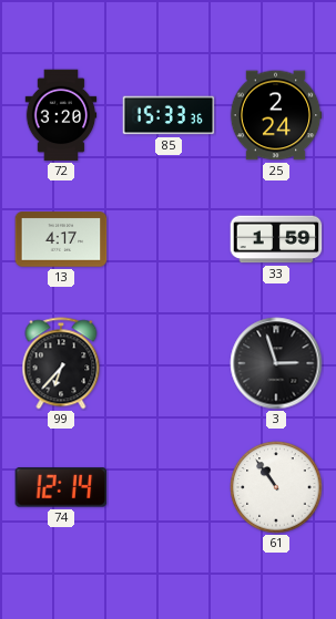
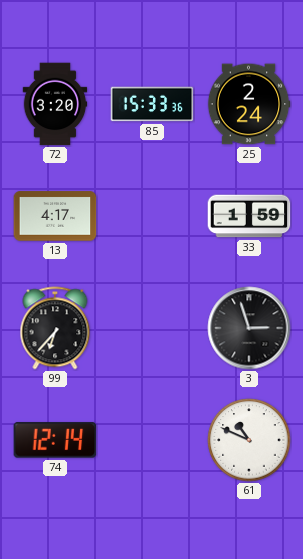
61: 10:54 -> 10:49 (249, 440)
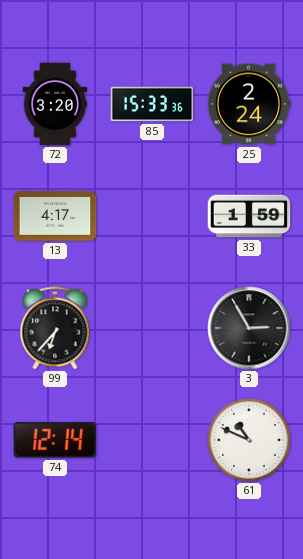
3: 2:57 -> 2:55 (249, 328)
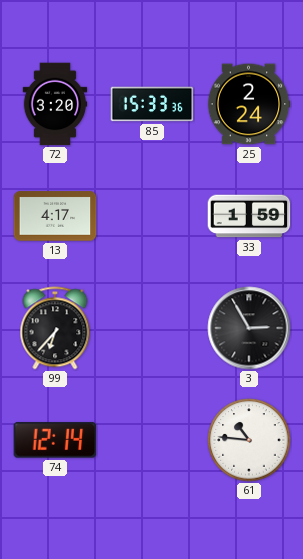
61: 10:49 -> 10:46 (249, 440)
